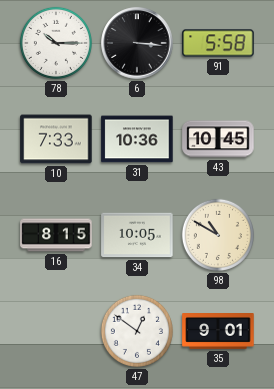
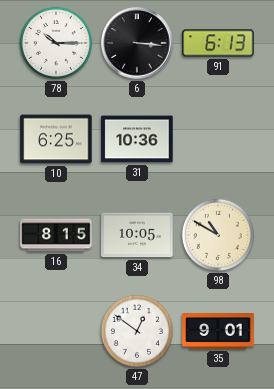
91: 5:58 -> 6:13 (218, 43)
10: 7:33 -> 6:25 (56, 139)
43: 10:45 -> none (218, 139)
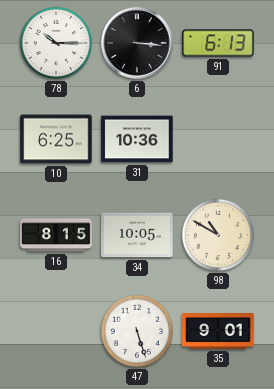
47: 12:51 -> 5:27 (137, 331)
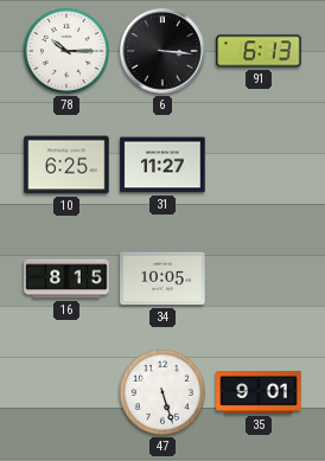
31: 10:36 -> 11:27 (162, 165)
98: 10:50 -> none (218, 235)
